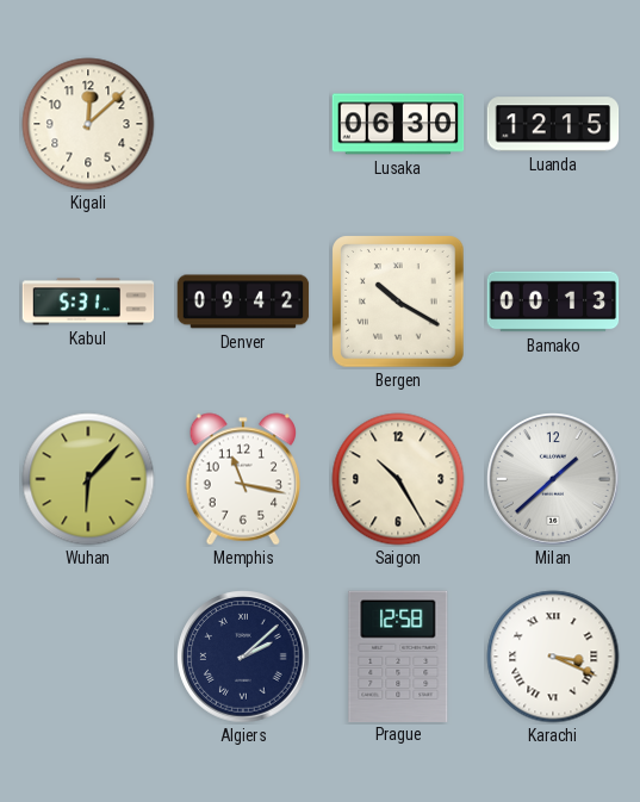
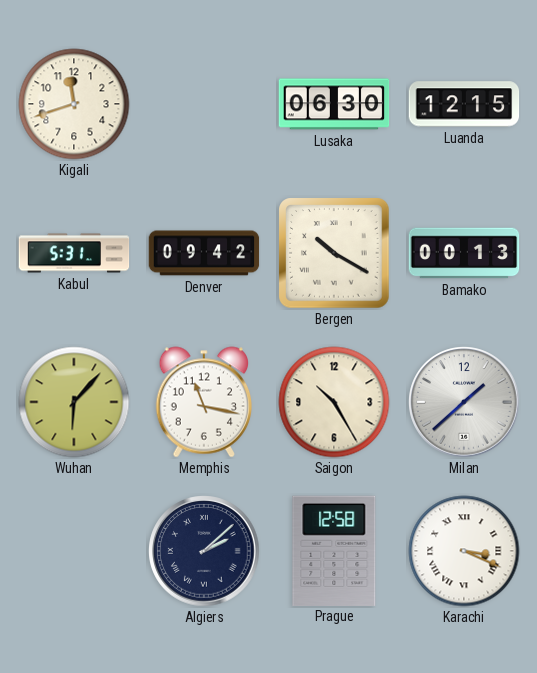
Kigali: 12:08 -> 11:42 (74, 104)
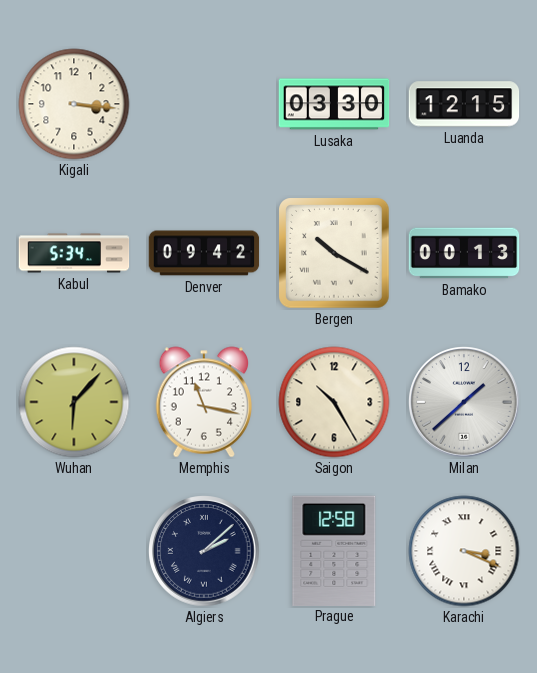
Kigali: 11:42 -> 3:16 (74, 104)
Lusaka: 06:30 -> 03:30 (334, 104)
Kabul: 5:31 -> 5:34 (74, 253)
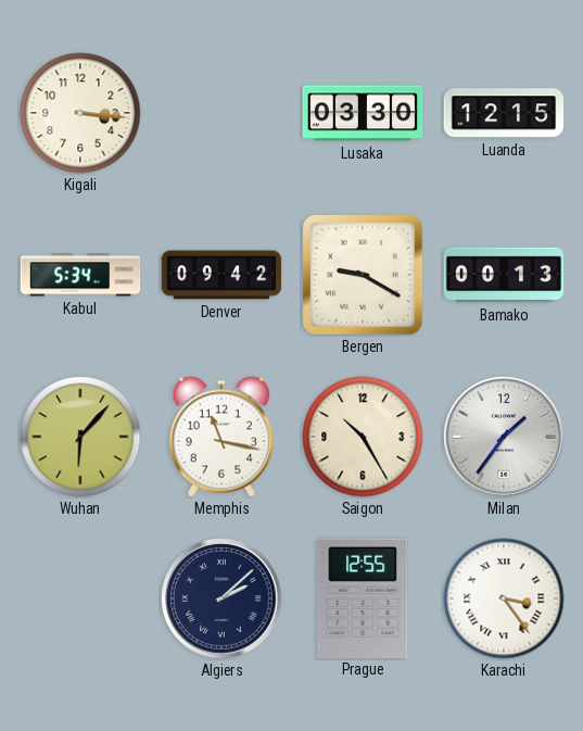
Bergen: 10:20 -> 9:20 (363, 275)
Milan: 1:38 -> 1:36 (504, 437)
Prague: 12:58 -> 12:55 (363, 597)
Karachi: 3:19 -> 3:24 (504, 598)
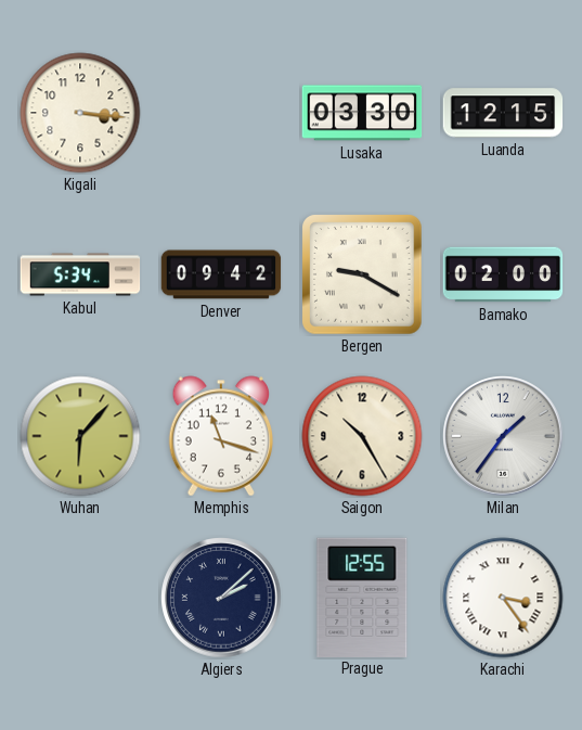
Bamako: 00:13 -> 02:00 (503, 274)
Memphis: 11:17 -> 11:18 (220, 436)
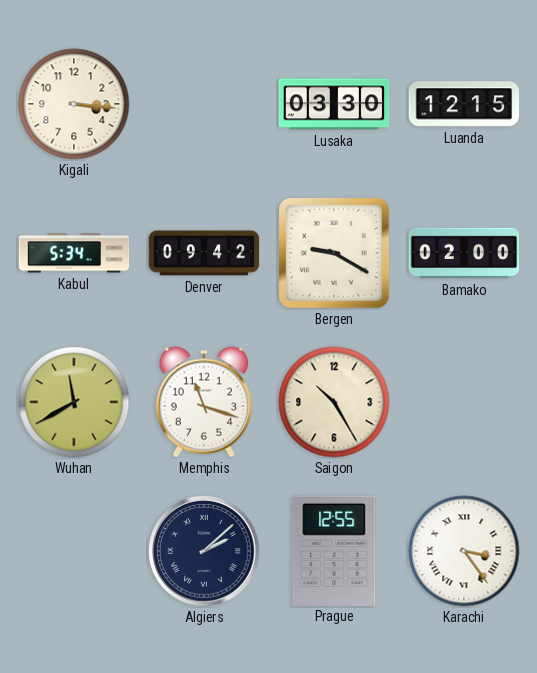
Wuhan: 6:07 -> 11:40 (74, 402)
Milan: 1:36 -> none (503, 436)
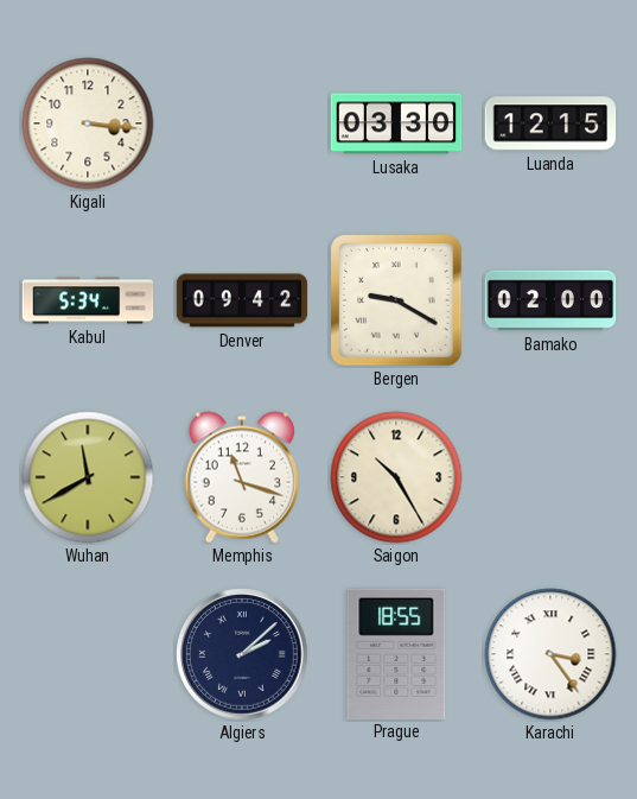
Prague: 12:55 -> 18:55 (396, 653)
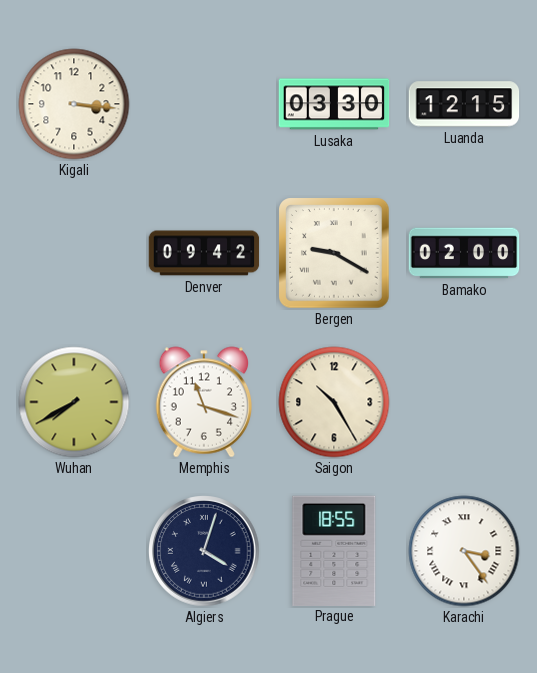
Kabul: 5:34 -> none (88, 300)
Wuhan: 11:40 -> 7:40 (74, 402)
Algiers: 2:08 -> 4:03 (204, 551)
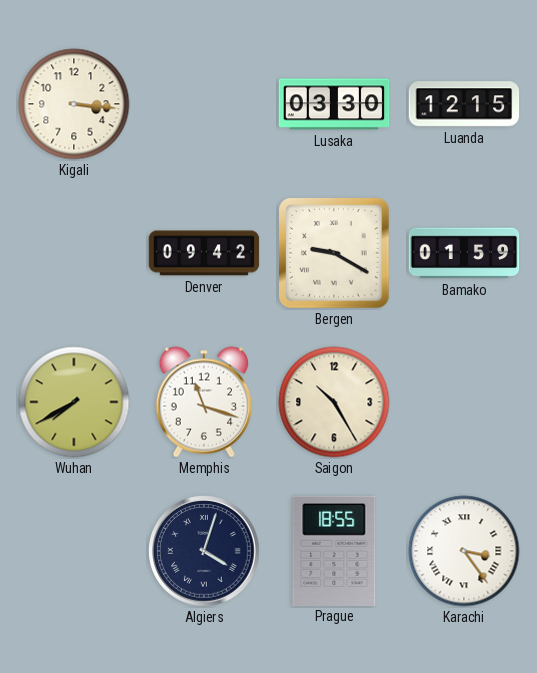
Bamako: 02:00 -> 01:59 (464, 253)
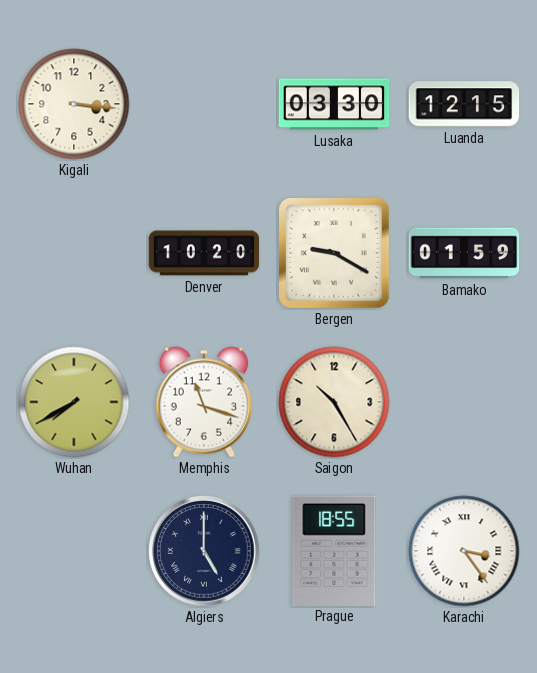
Denver: 09:42 -> 10:20 (204, 253)
Algiers: 4:03 -> 5:00 (204, 551)
